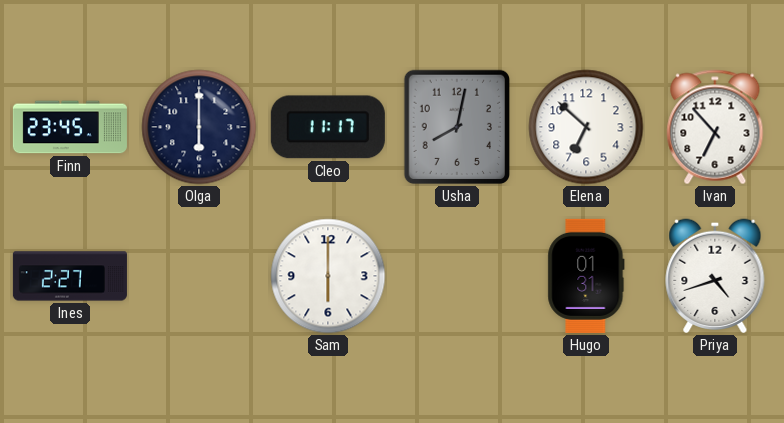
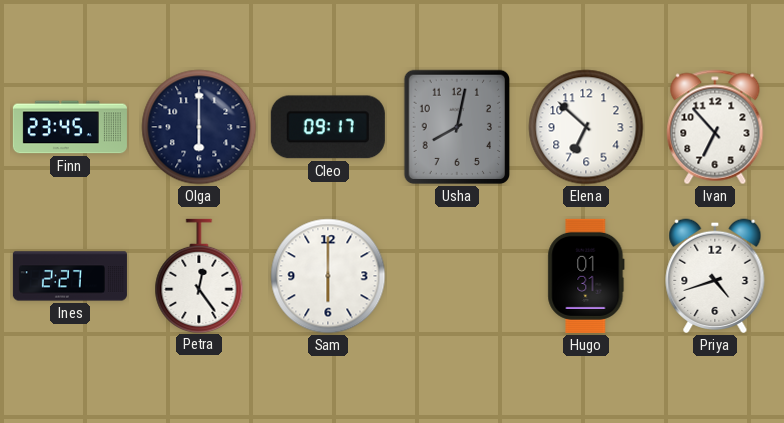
Cleo: 11:17 -> 09:17 (328, 127)
Petra: none -> 12:24 (199, 275)
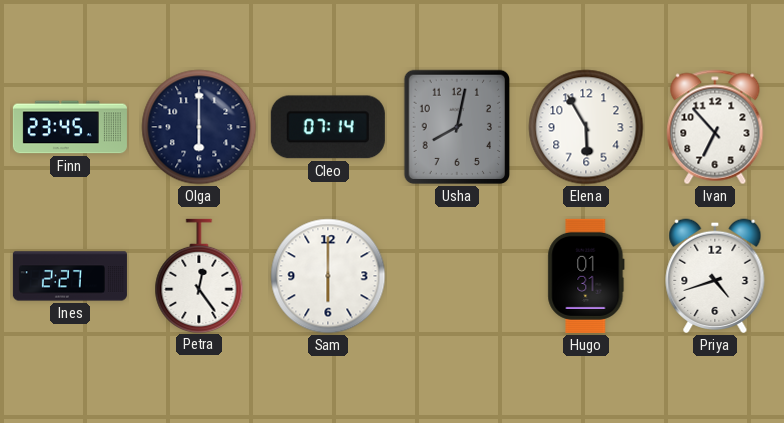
Cleo: 09:17 -> 07:14 (328, 127)
Elena: 6:52 -> 5:55 (586, 127)
